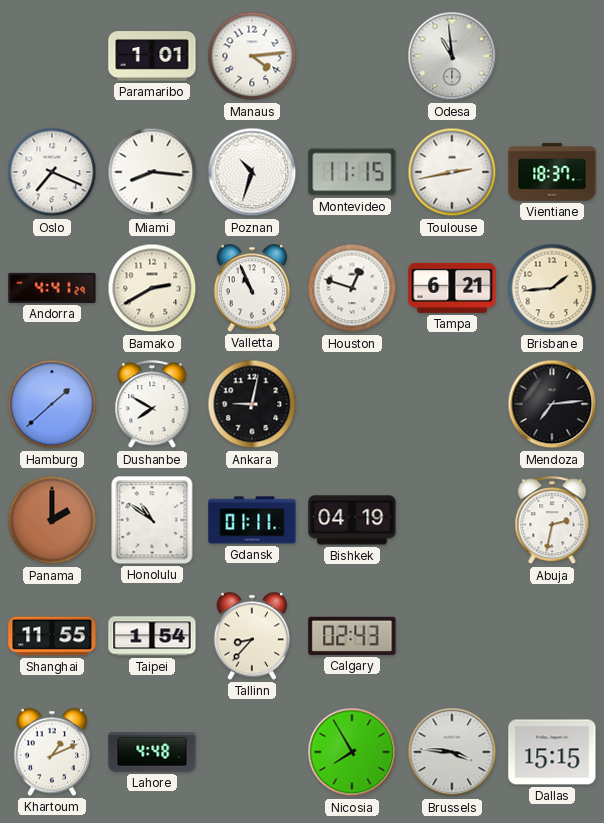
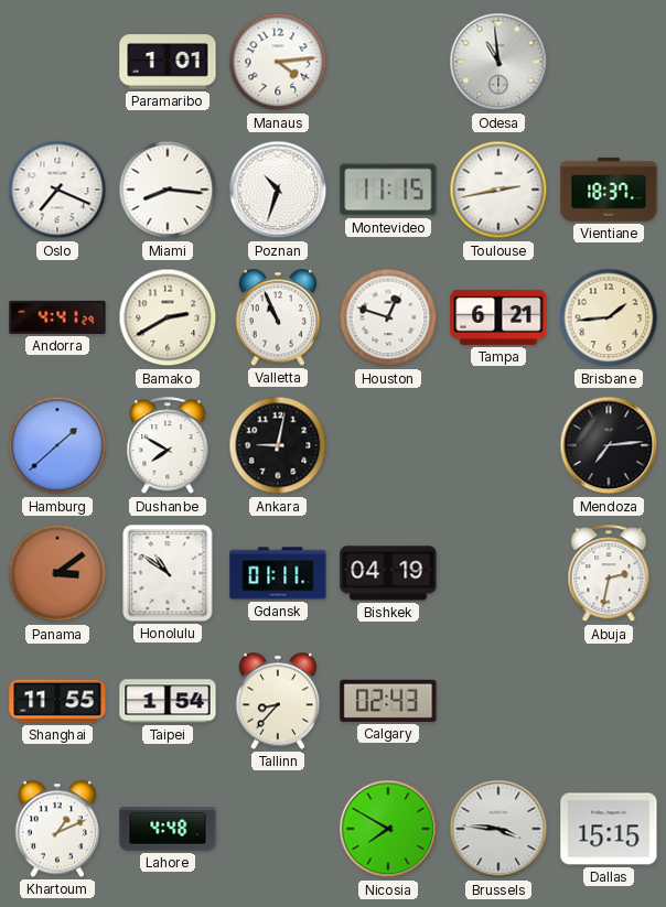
Panama: 2:00 -> 3:09 (57, 573)
Nicosia: 7:55 -> 7:50 (388, 829)
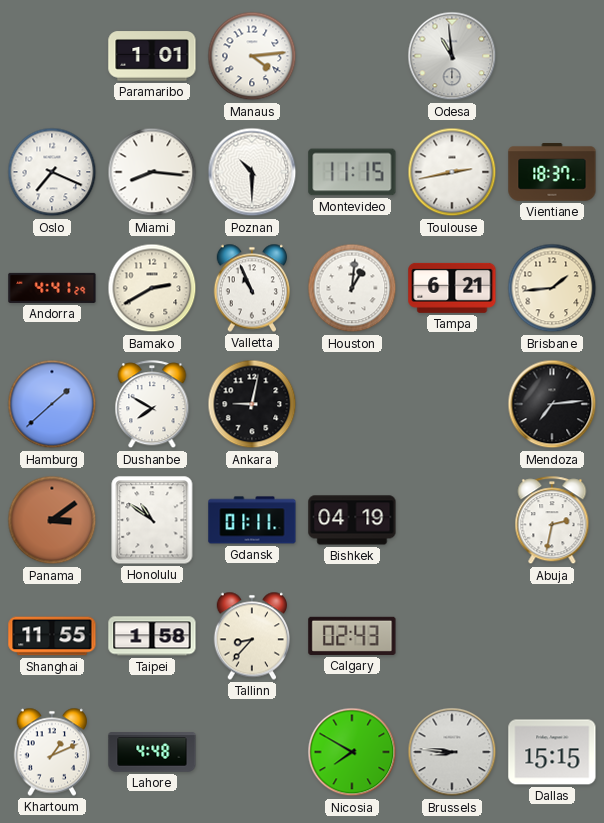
Poznan: 10:33 -> 10:30 (252, 172)
Houston: 12:48 -> 1:01 (352, 288)
Taipei: 1:54 -> 1:58 (152, 636)
Brussels: 3:46 -> 8:46 (452, 752)
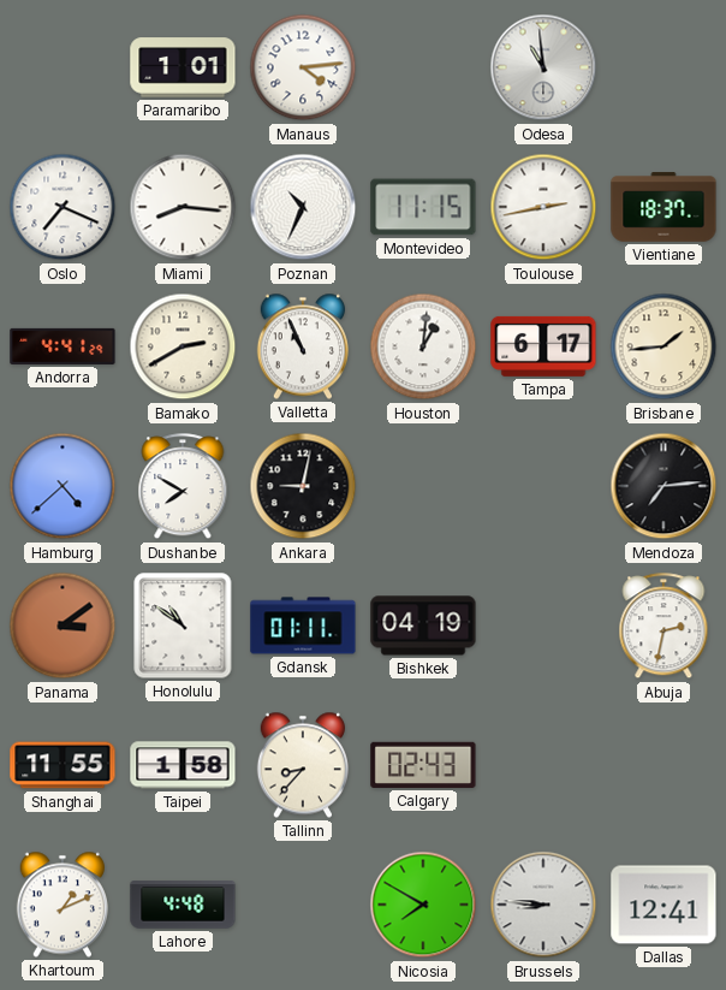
Poznan: 10:30 -> 10:34 (303, 207)
Tampa: 6:21 -> 6:17 (543, 346)
Hamburg: 1:38 -> 4:38 (63, 486)
Dallas: 15:15 -> 12:41 (663, 905)
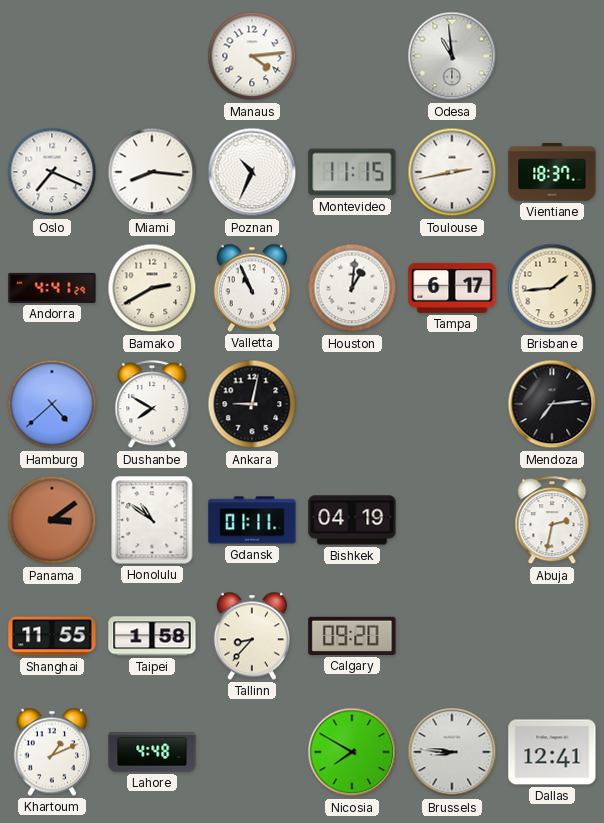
Paramaribo: 1:01 -> none (183, 67)
Calgary: 02:43 -> 09:20 (352, 636)
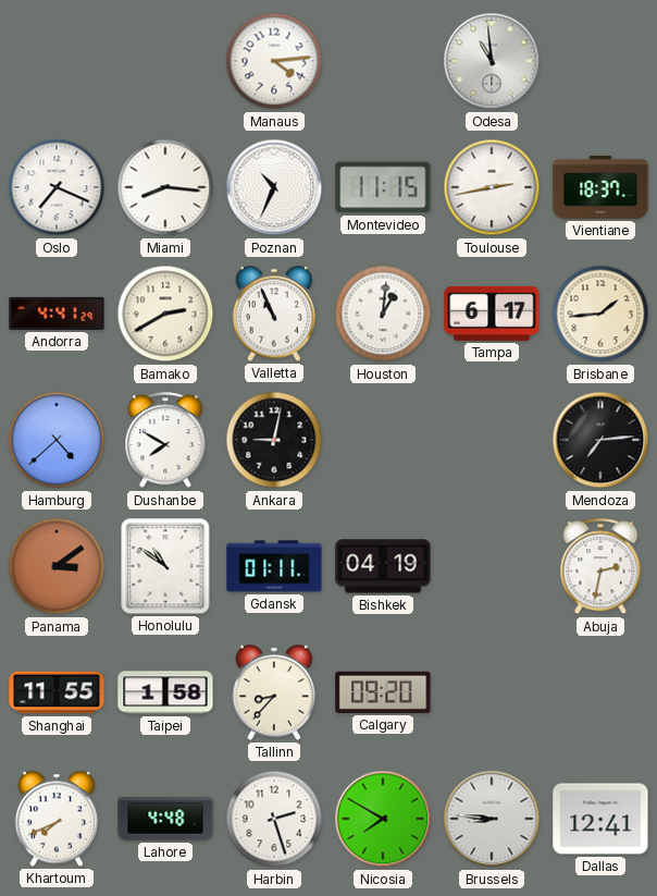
Khartoum: 1:11 -> 7:41 (55, 819)
Harbin: none -> 2:27 (274, 819)
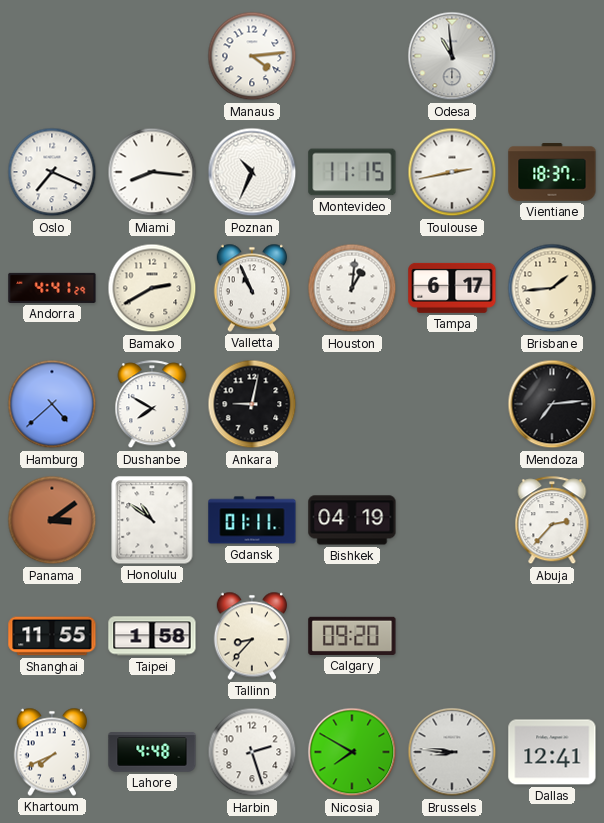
Abuja: 2:32 -> 2:37 (552, 521)
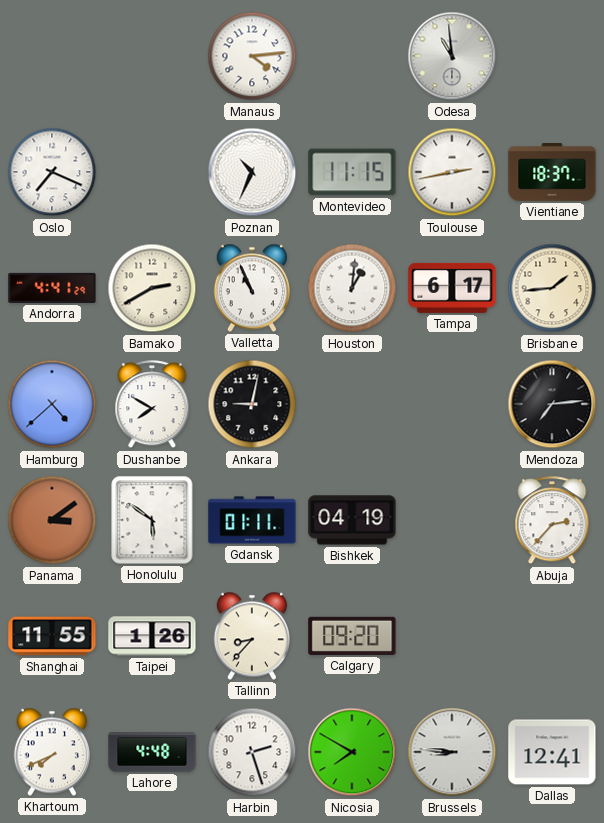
Miami: 8:16 -> none (152, 172)
Honolulu: 10:51 -> 5:51 (152, 520)
Taipei: 1:58 -> 1:26 (152, 636)
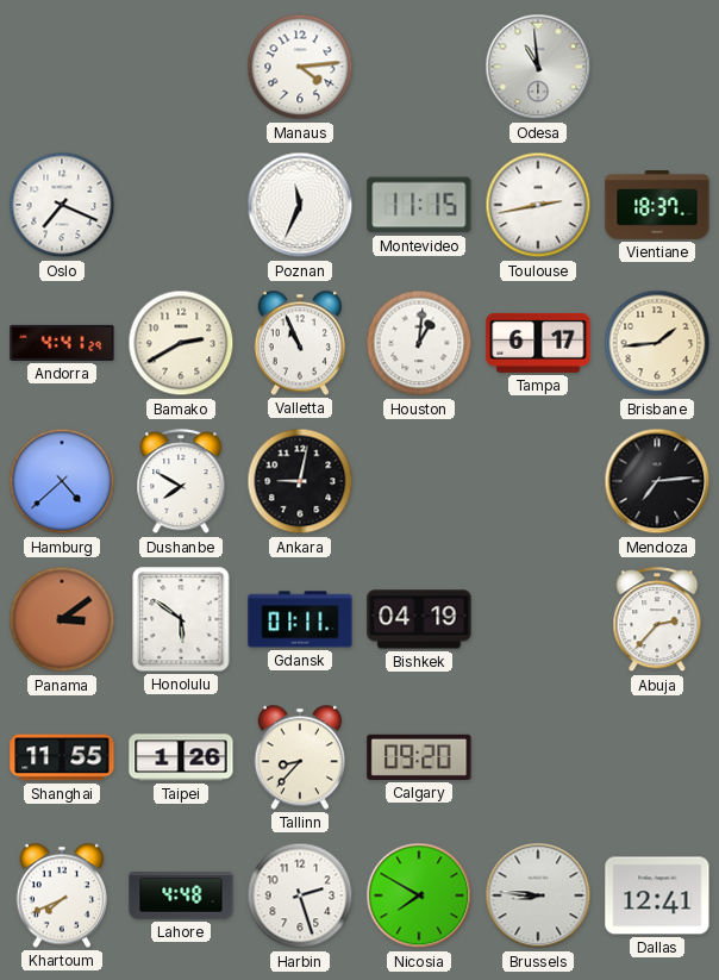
Poznan: 10:34 -> 11:34 (300, 205)
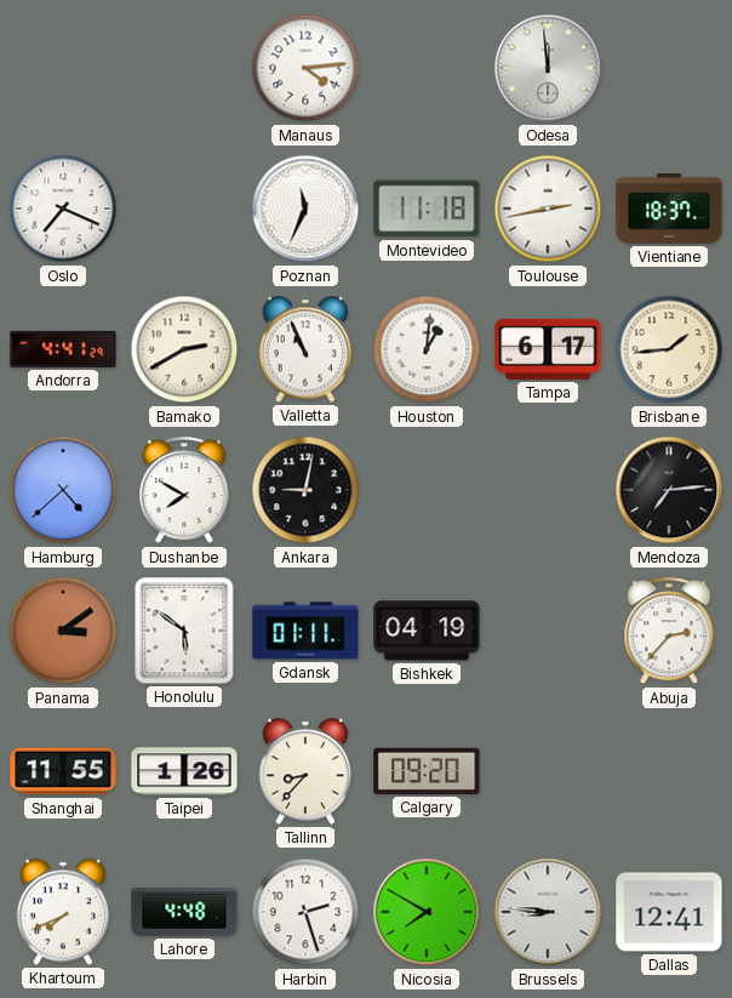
Odesa: 10:59 -> 11:59 (548, 68)
Montevideo: 11:15 -> 11:18 (427, 209)
